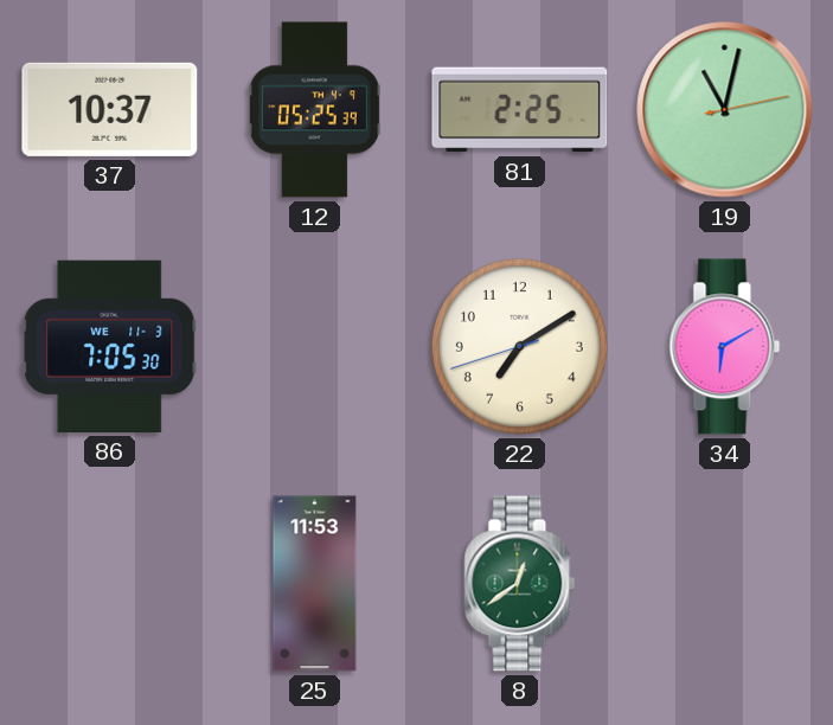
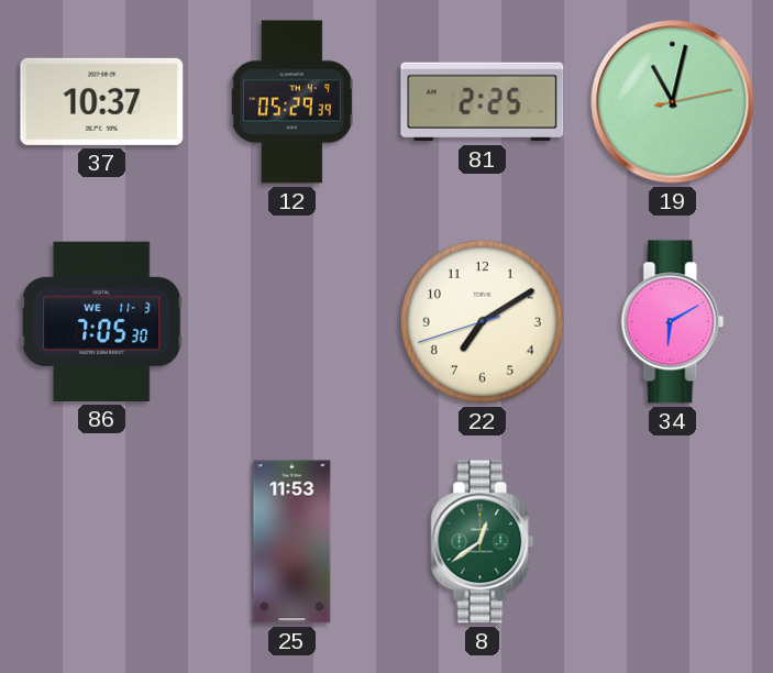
12: 05:25 -> 05:29 (291, 102)
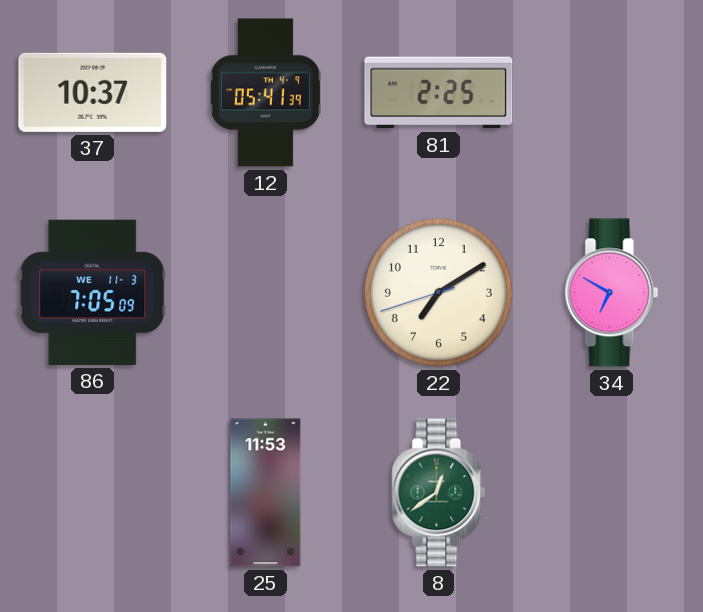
12: 05:29 -> 05:41 (265, 93)
19: 11:02 -> none (673, 102)
86: 7:05:30 -> 7:05:09 (93, 292)
34: 6:10 -> 6:50 (612, 293)
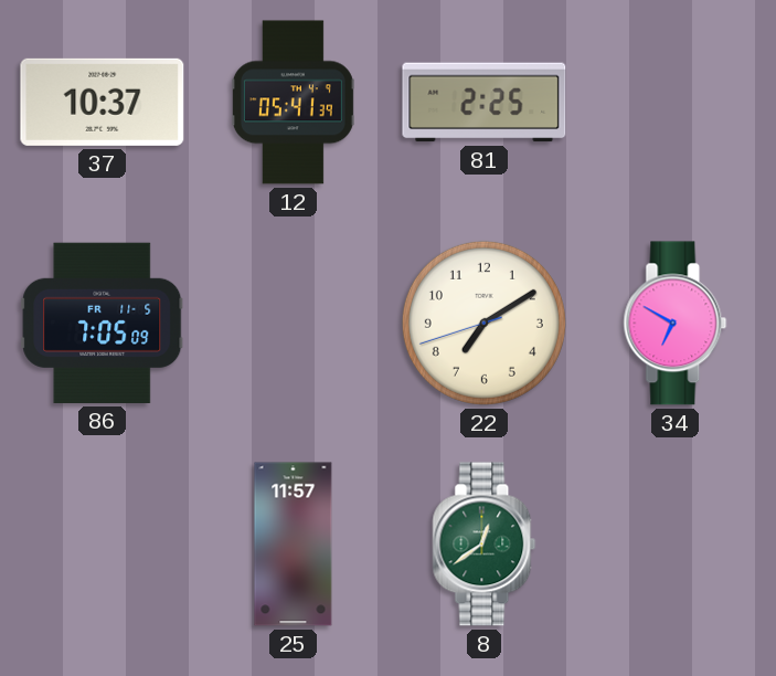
86 date: WE 11-3 -> FR 11-5 (103, 323)
25: 11:53 -> 11:57 (294, 545)
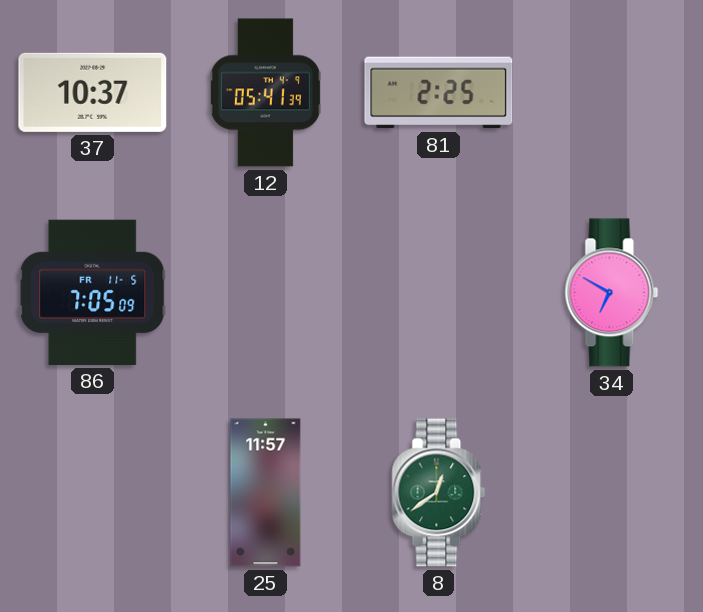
22: 7:09 -> none (483, 323)
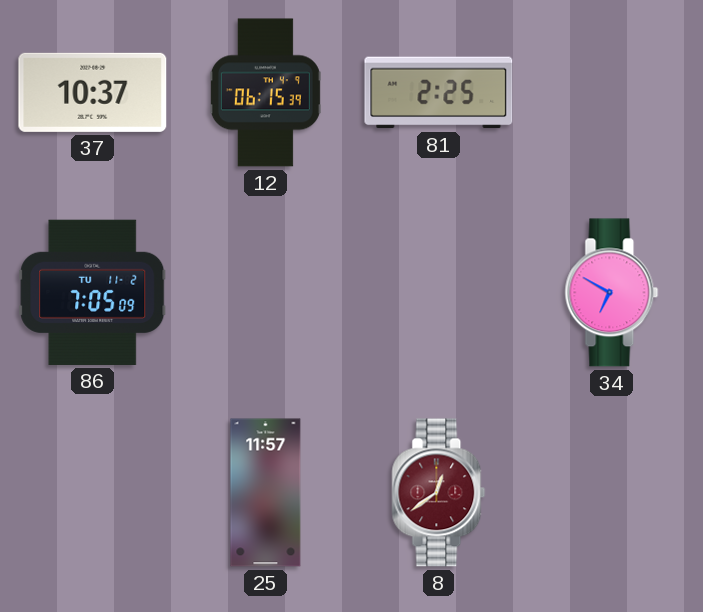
12: 05:41 -> 06:15 (265, 93)
86 date: FR 11-5 -> TU 11-2 (93, 292)
8 dial: green -> burgundy (439, 493)
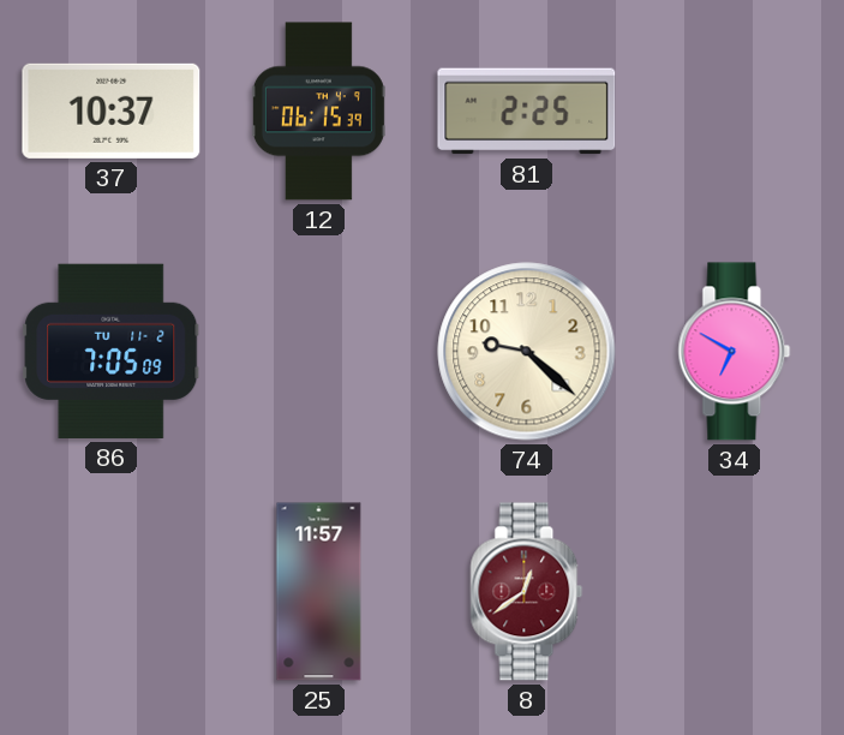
74: none -> 9:22 (527, 352)
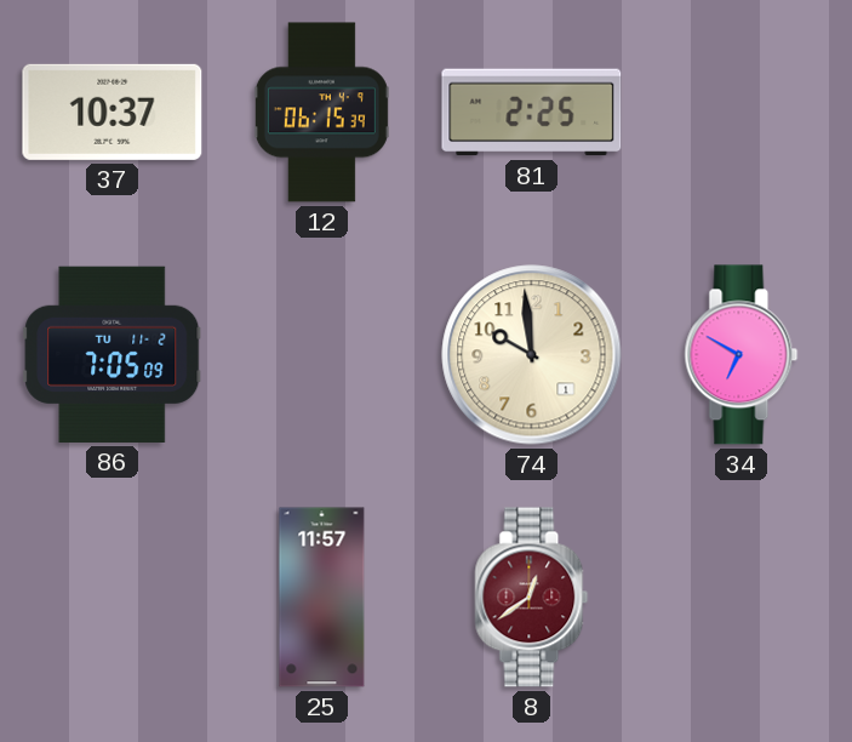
74: 9:22 -> 9:59 (532, 355)
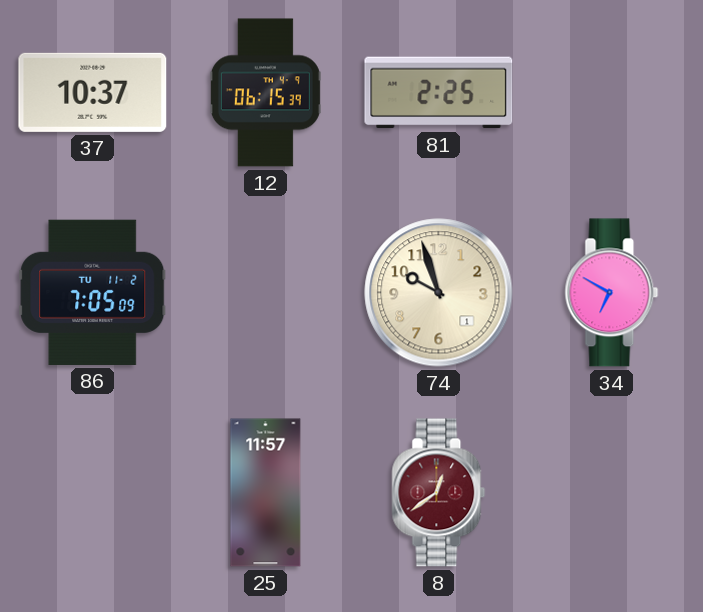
74: 9:59 -> 9:57 (439, 293)
